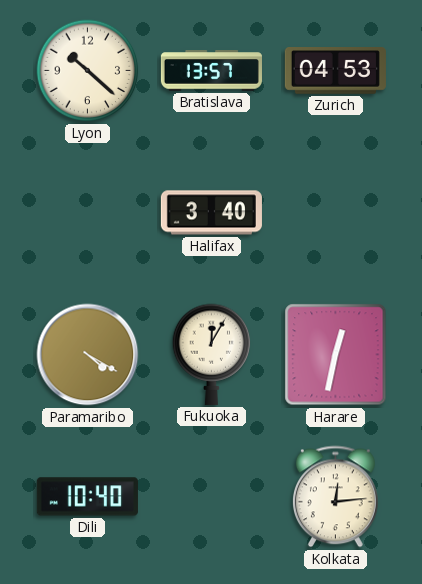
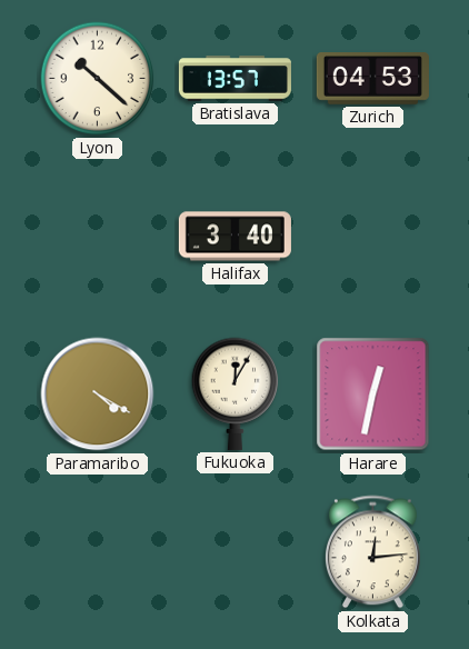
Dili: 10:40 -> none (87, 497)
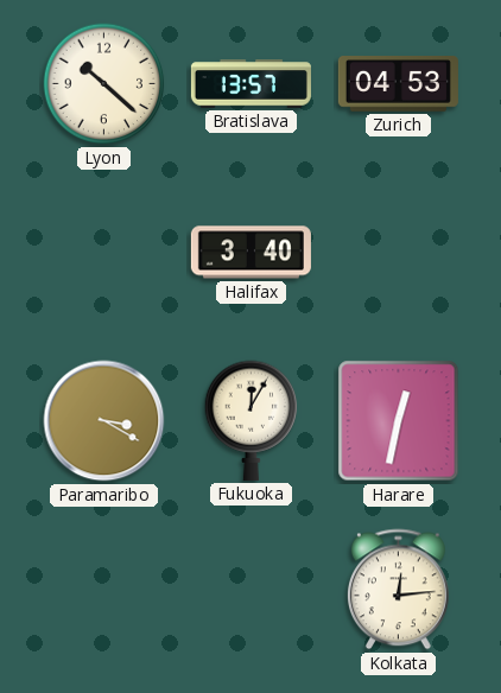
Paramaribo: 4:20 -> 3:20 (104, 421)
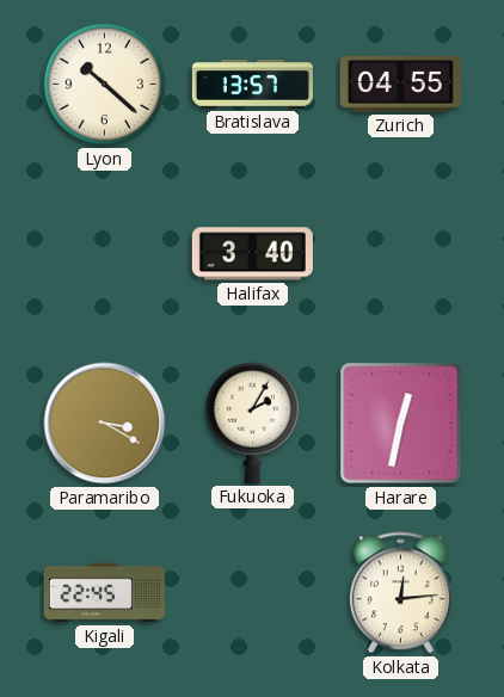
Zurich: 04:53 -> 04:55 (400, 85)
Fukuoka: 12:05 -> 2:05 (253, 422)
Kigali: none -> 22:45 (104, 593)
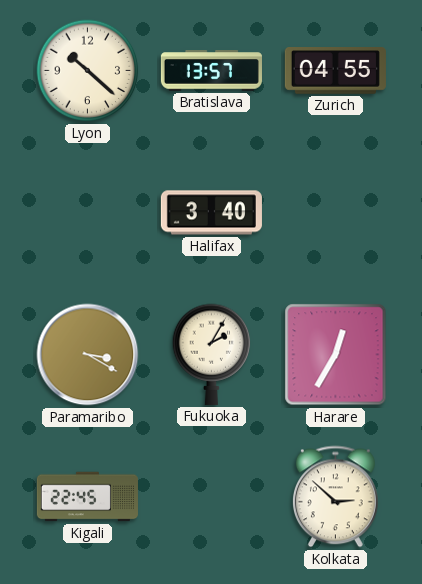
Harare: 12:32 -> 12:35 (336, 355)
Kolkata: 12:14 -> 2:52 (335, 497)
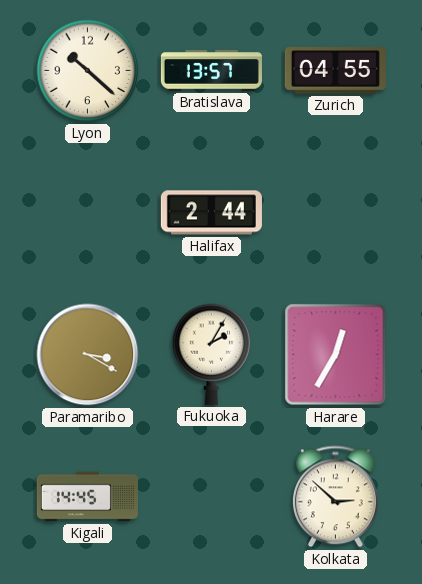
Halifax: 3:40 -> 2:44 (211, 213)
Kigali: 22:45 -> 14:45 (87, 497)
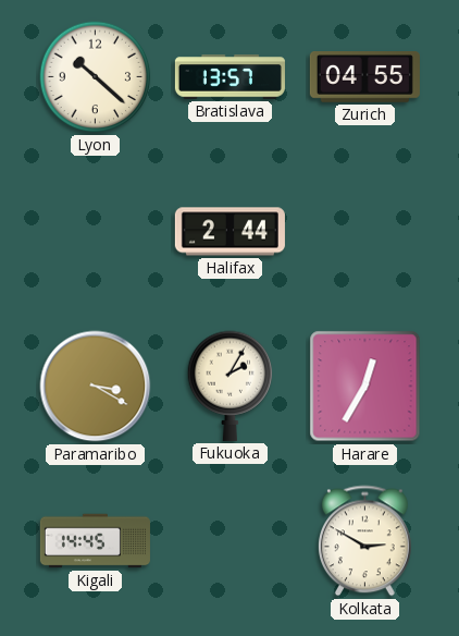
Kolkata: 2:52 -> 2:50 (364, 541)
